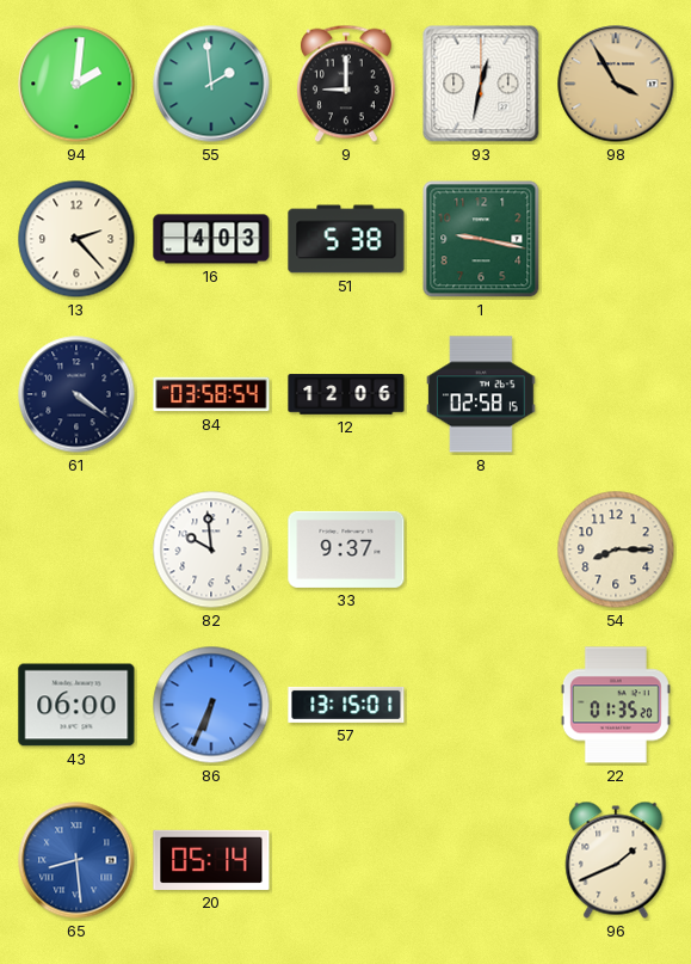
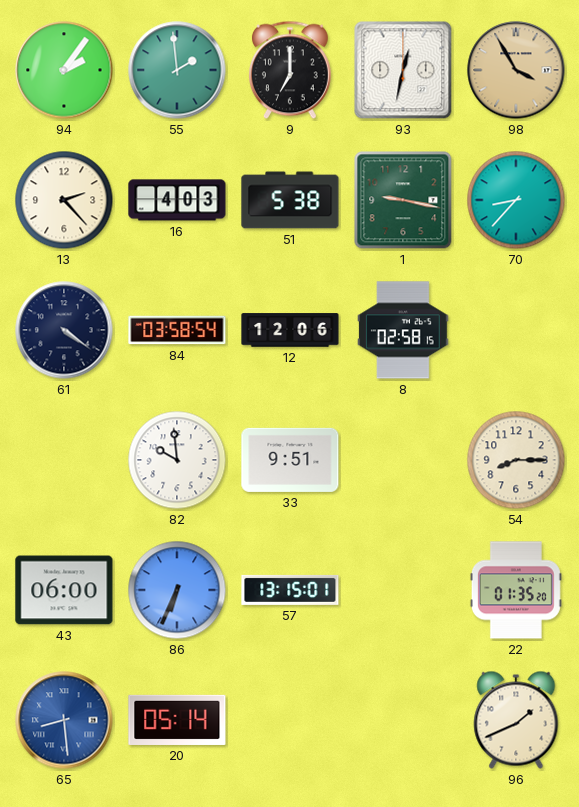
94: 2:01 -> 2:06 (64, 70)
9: 9:00 -> 7:00 (290, 70)
70: none -> 8:37 (516, 200)
33: 9:37 -> 9:51 (290, 460)
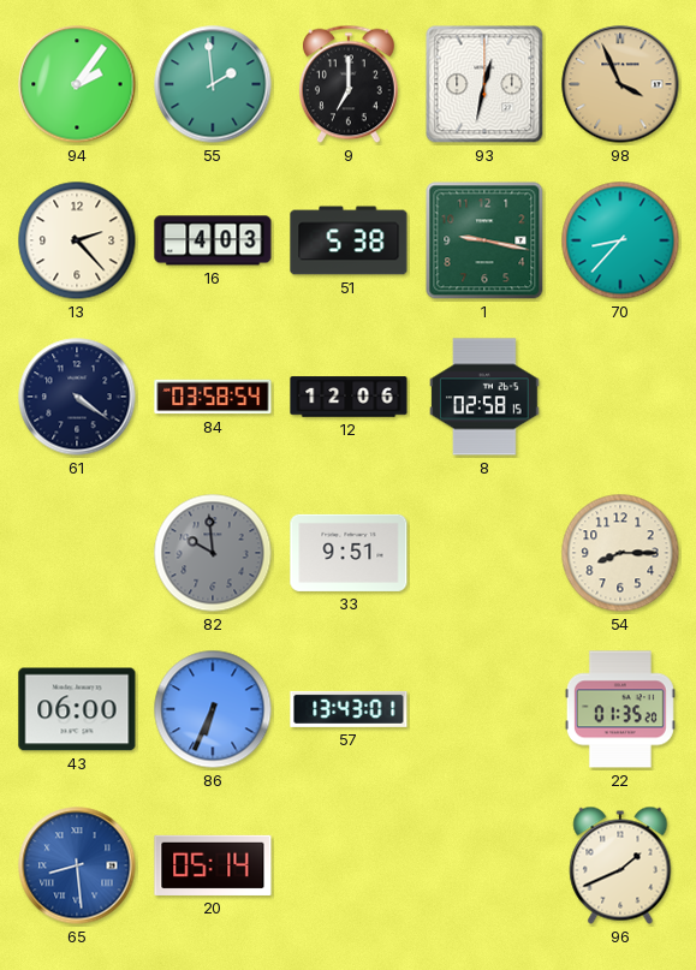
98: 3:55 -> 3:56 (620, 84)
82 dial: white -> grey (213, 553)
57: 13:15 -> 13:43 (349, 709)
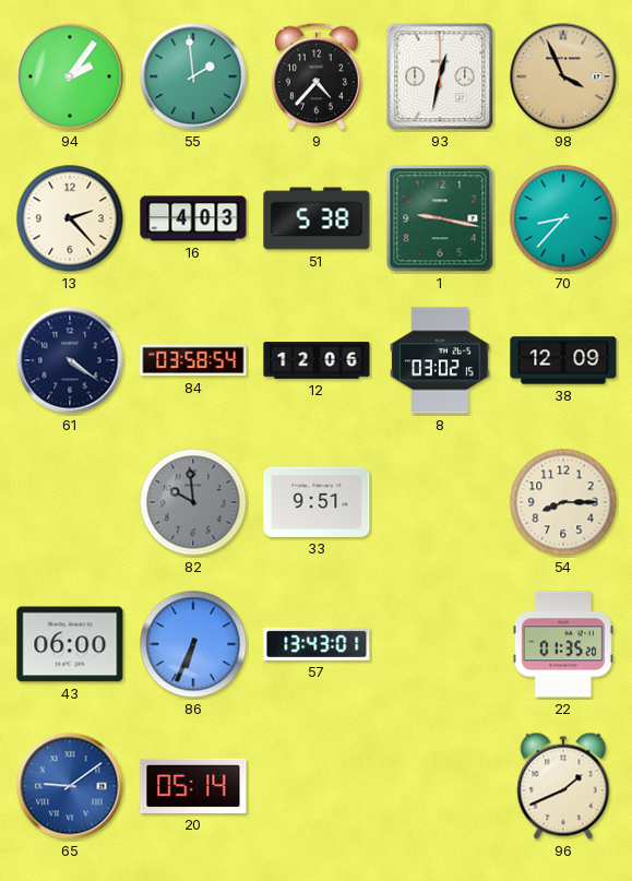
9: 7:00 -> 4:37 (317, 76)
8: 02:58 -> 03:02 (440, 360)
38: none -> 12:09 (563, 360)
65: 8:29 -> 9:09 (70, 786)
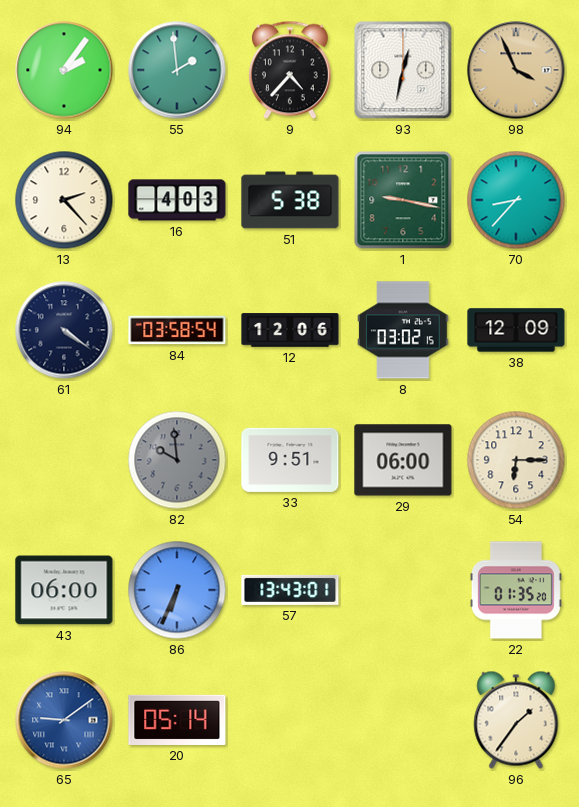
29: none -> 06:00 (403, 460)
54: 8:15 -> 6:15 (516, 460)
96: 1:41 -> 1:36 (516, 720)
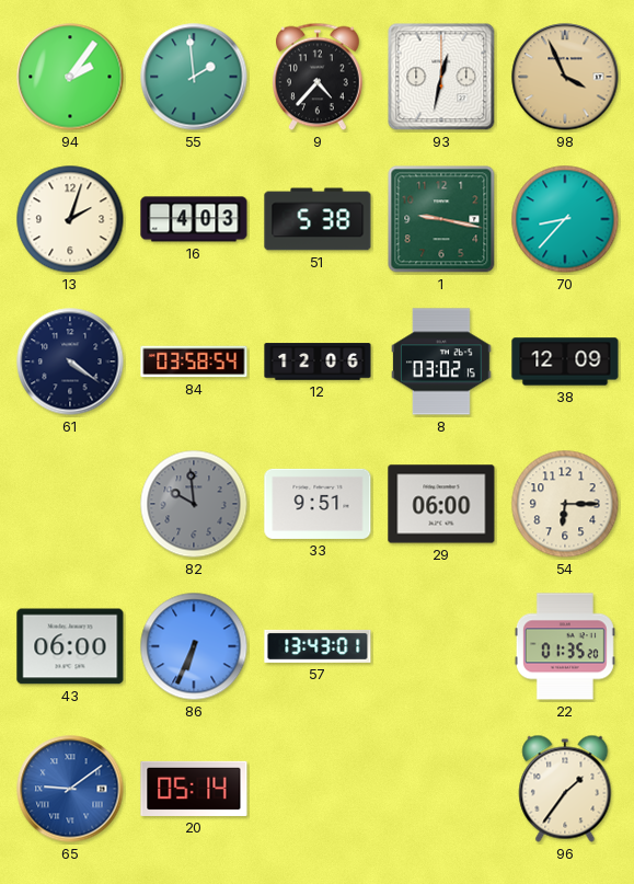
13: 2:23 -> 2:03 (70, 219)
